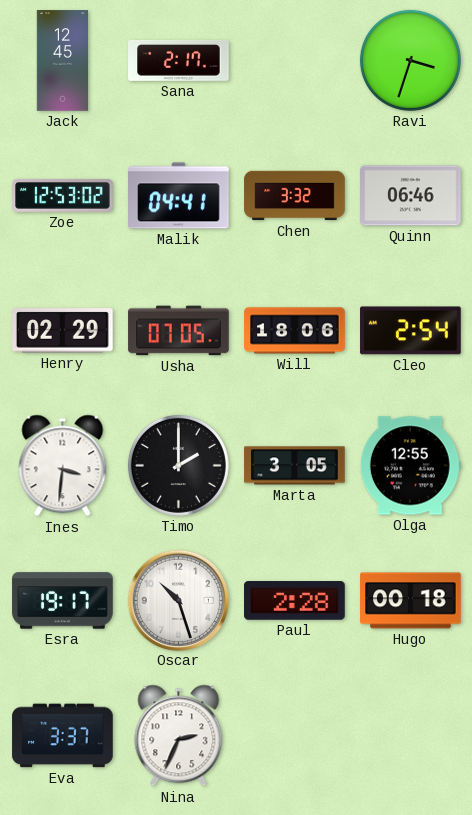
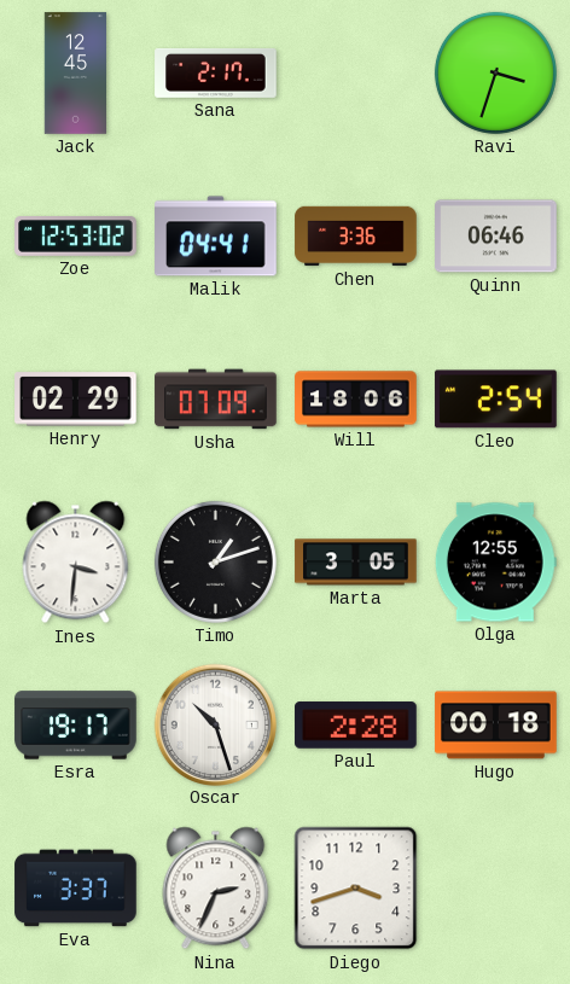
Chen: 3:32 -> 3:36 (356, 237)
Usha: 07:05 -> 07:09 (216, 400)
Timo: 2:00 -> 1:12 (215, 561)
Diego: none -> 3:42 (356, 889)
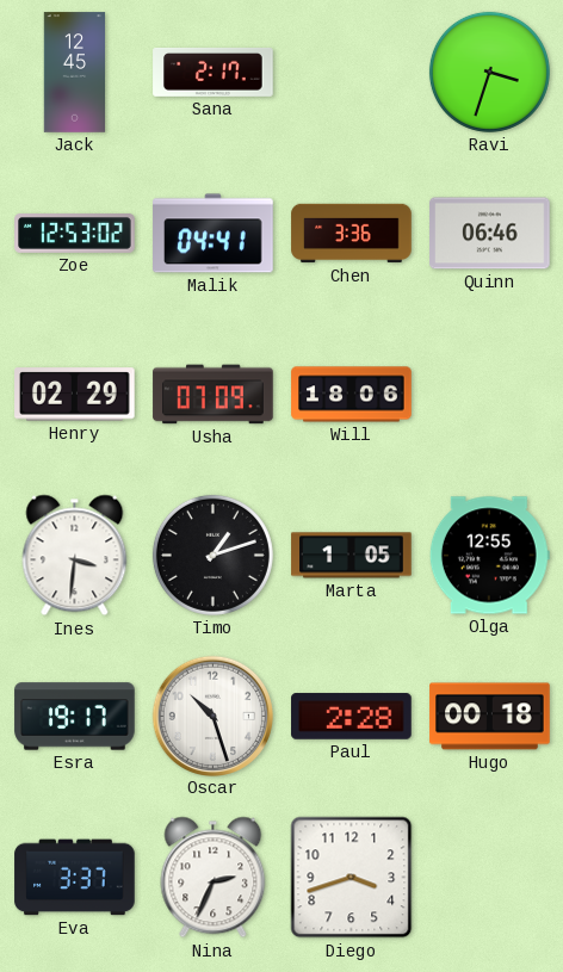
Cleo: 2:54 -> none (496, 400)
Marta: 3:05 -> 1:05 (352, 556)
